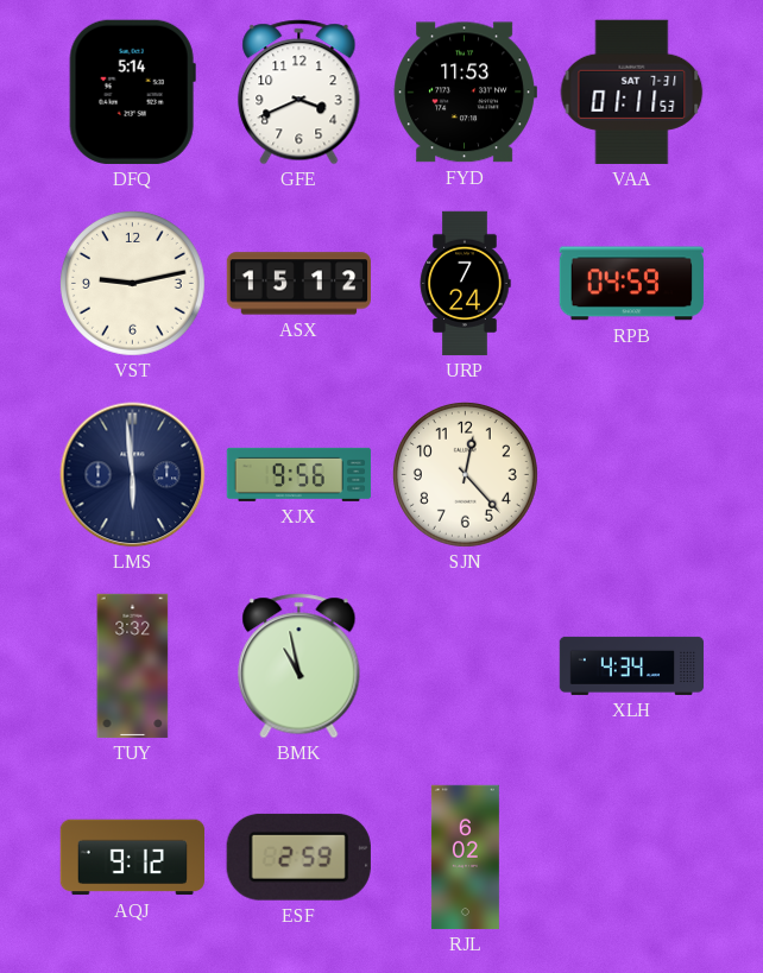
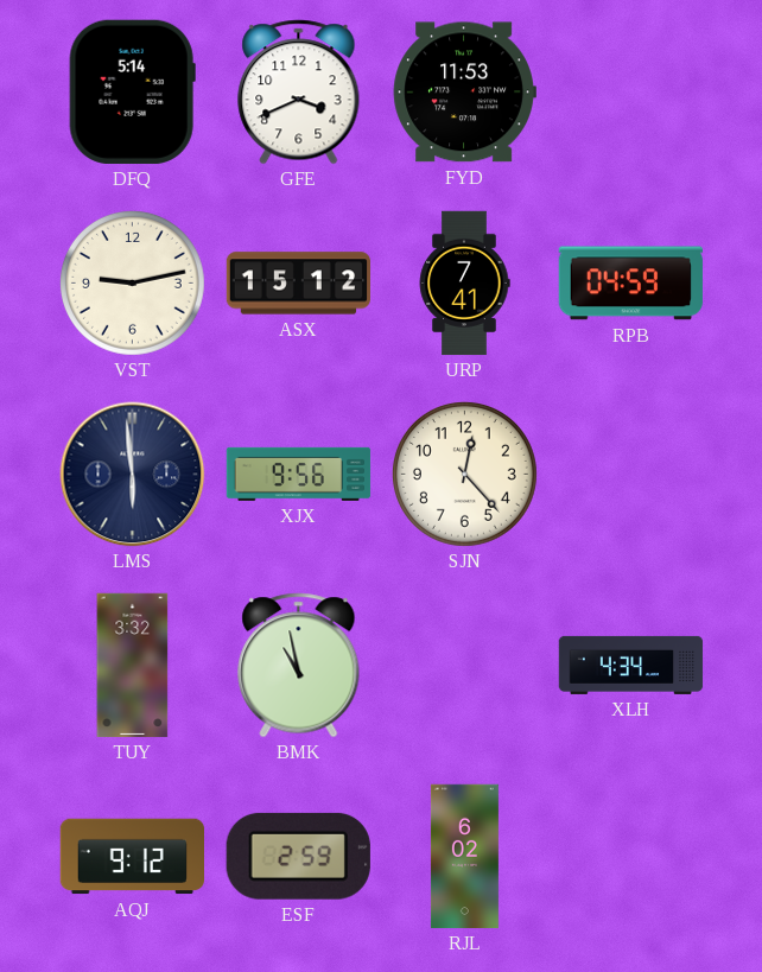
VAA: 01:11 -> none (632, 91)
URP: 7:24 -> 7:41 (464, 284)
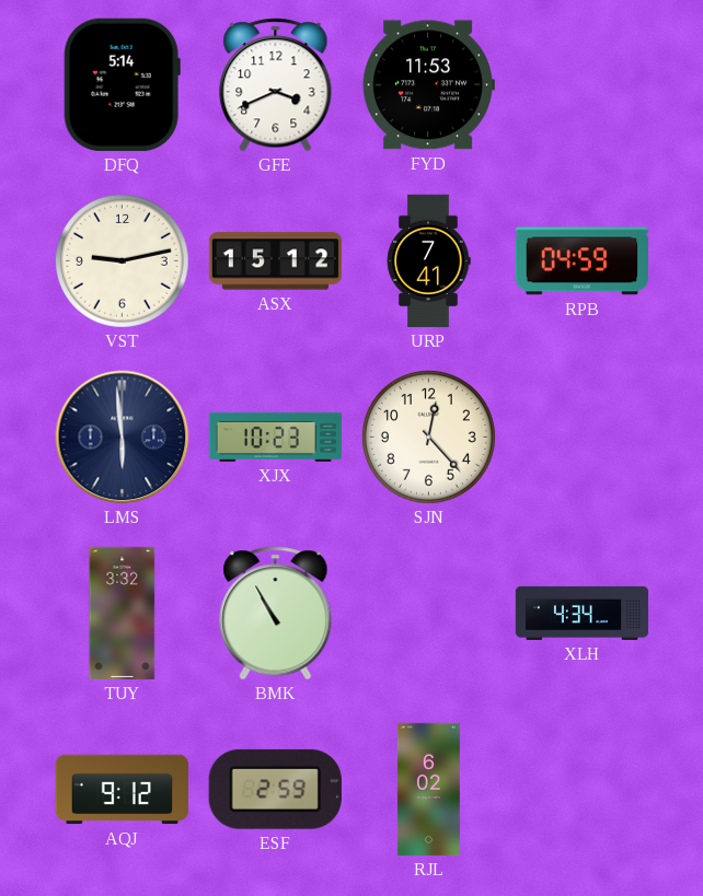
XJX: 9:56 -> 10:23 (276, 437)
BMK: 10:58 -> 10:55 (276, 614)
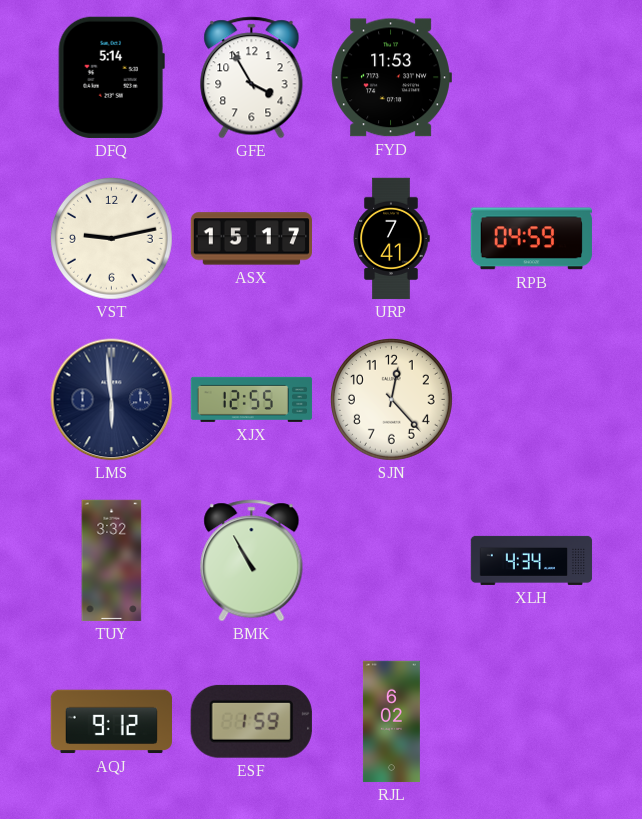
GFE: 3:41 -> 3:55 (252, 78)
ASX: 15:12 -> 15:17 (251, 239)
XJX: 10:23 -> 12:55 (252, 399)
ESF: 2:59 -> 1:59 (251, 721)
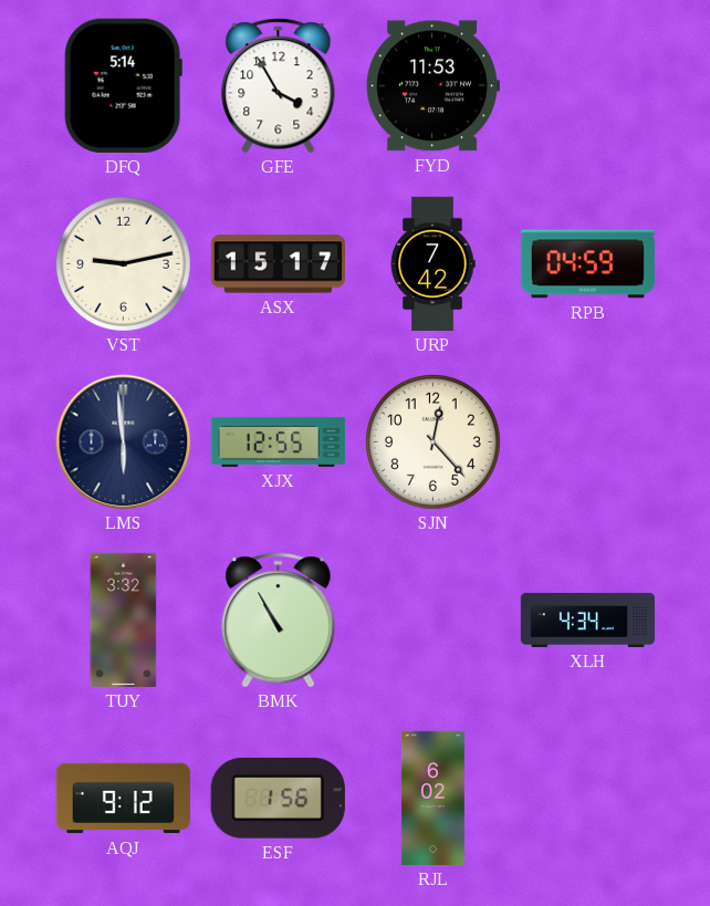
URP: 7:41 -> 7:42 (432, 264)
ESF: 1:59 -> 1:56 (278, 798)
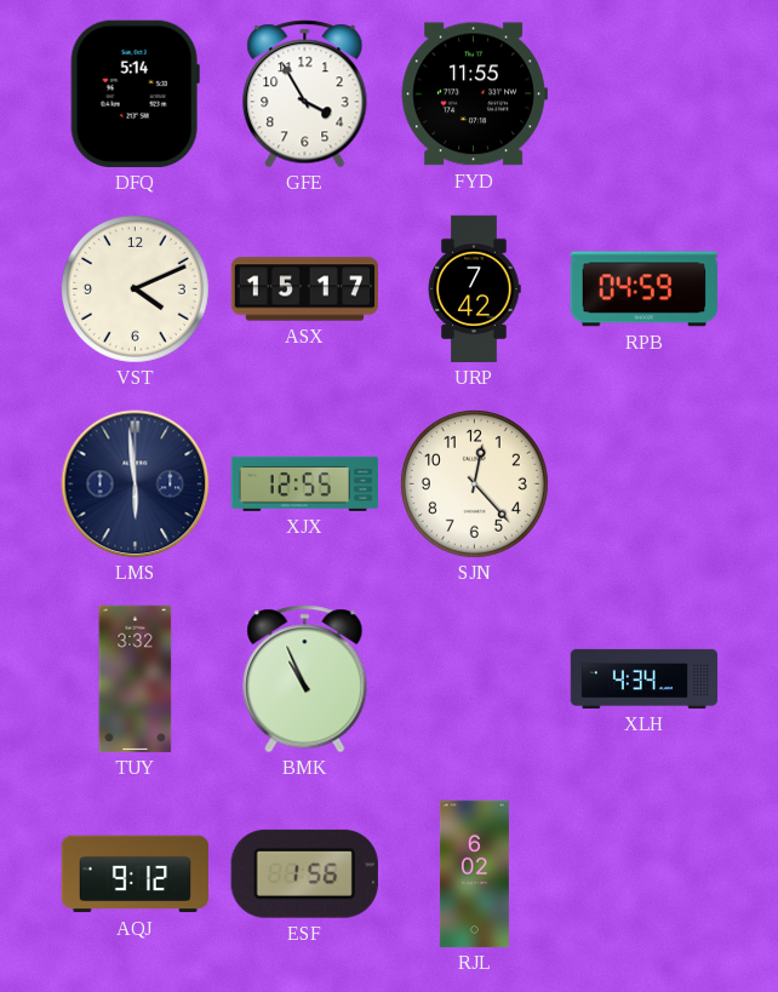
FYD: 11:53 -> 11:55 (474, 94)
VST: 9:13 -> 4:11 (135, 288)
BMK: 10:55 -> 10:56 (305, 680)
